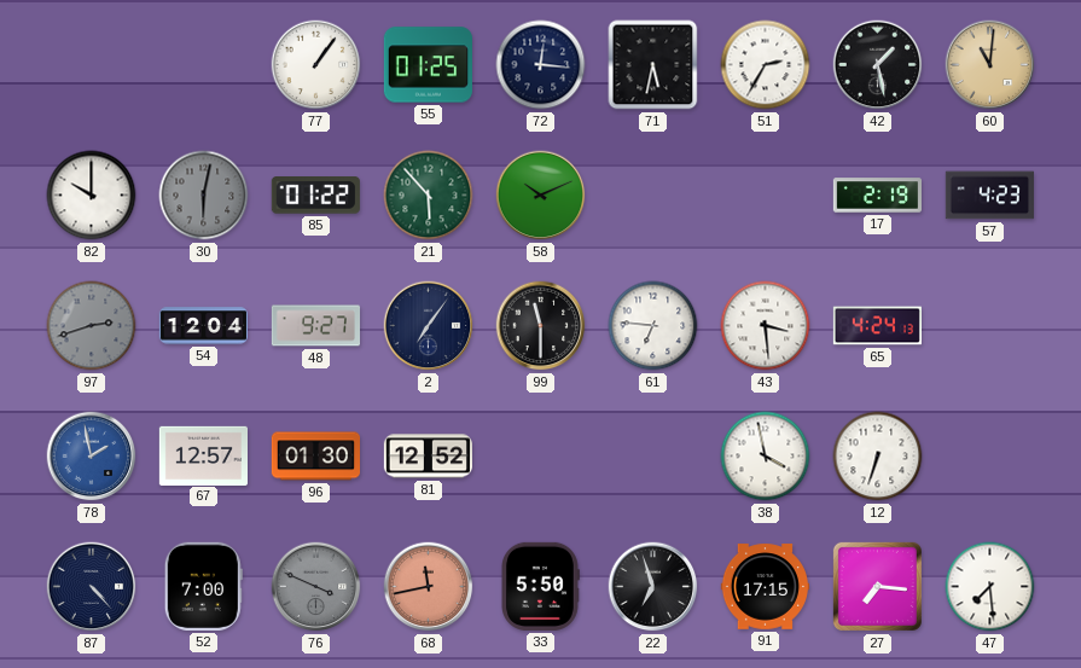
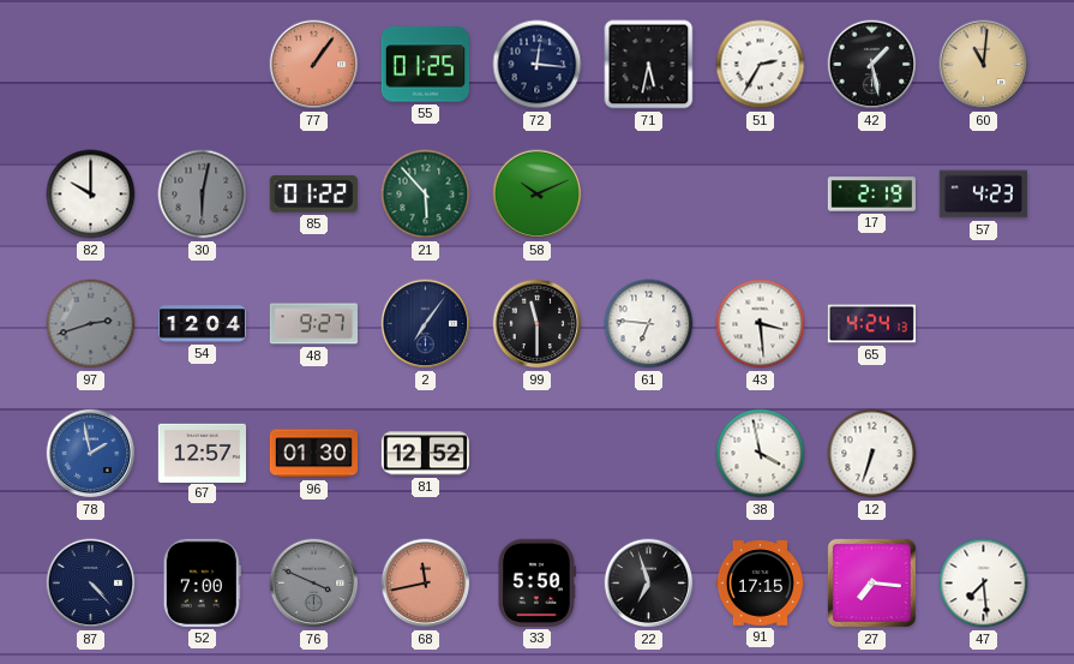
77 dial: white -> salmon (314, 65)
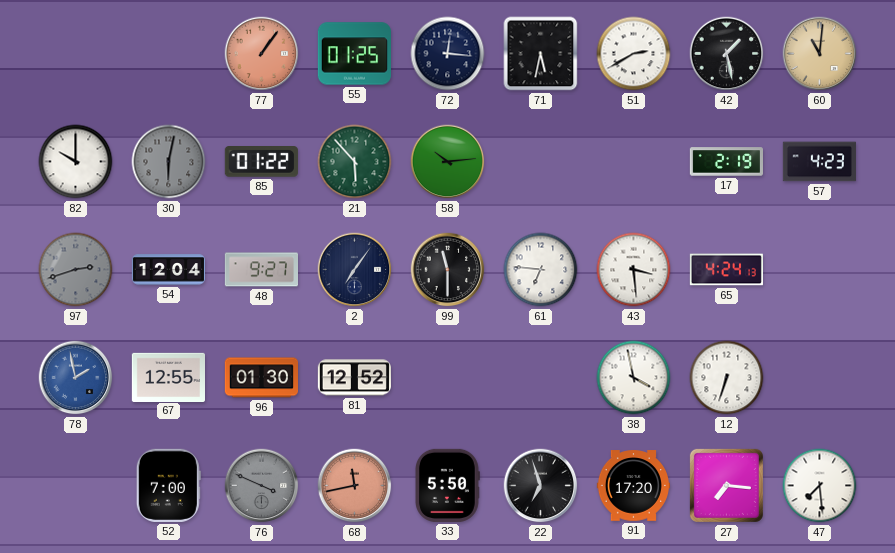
51: 2:35 -> 2:40 (634, 54)
58: 10:11 -> 10:14 (448, 162)
67: 12:57 -> 12:55 (168, 377)
87: 4:23 -> none (91, 584)
91: 17:15 -> 17:20 (633, 486)
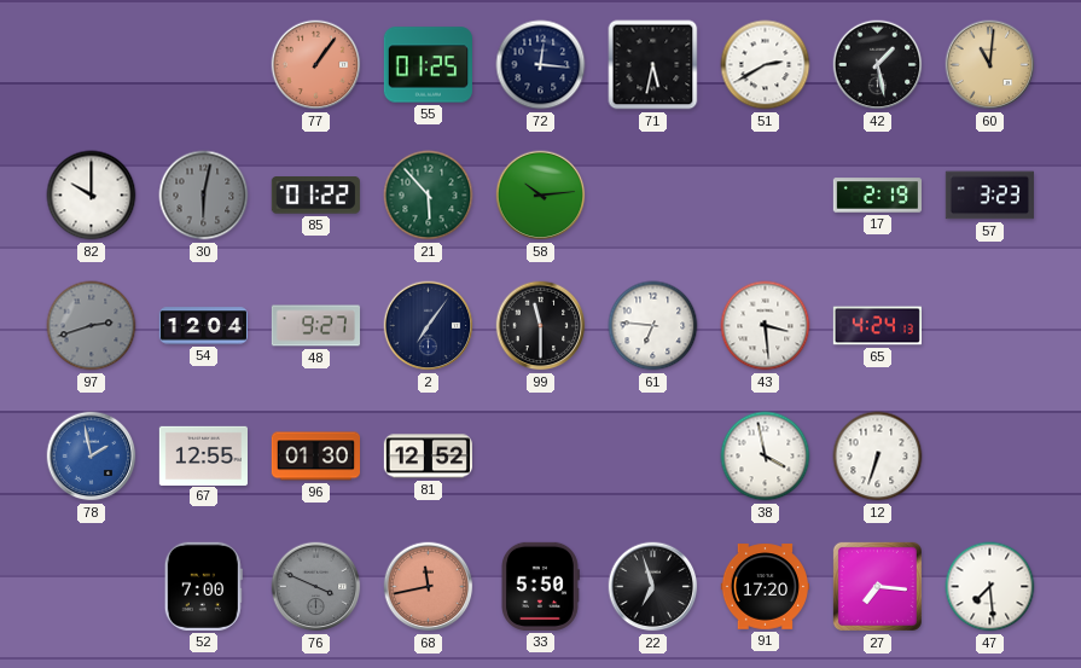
57: 4:23 -> 3:23 (989, 196)
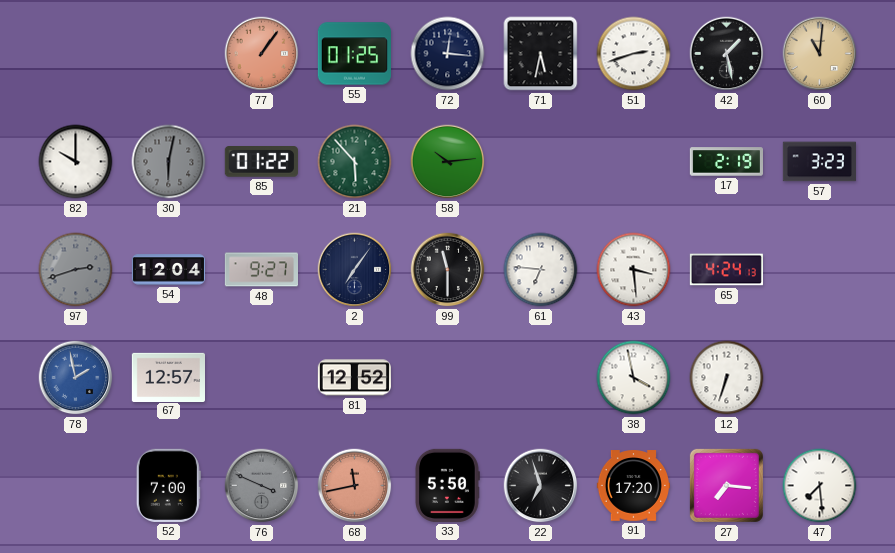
51: 2:40 -> 2:42 (634, 54)
67: 12:55 -> 12:57 (168, 377)
96: 01:30 -> none (315, 457)
